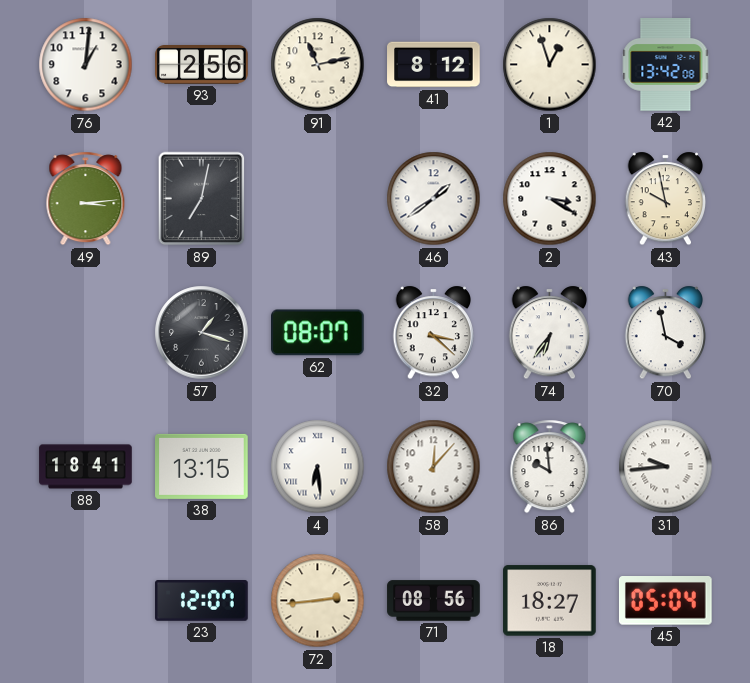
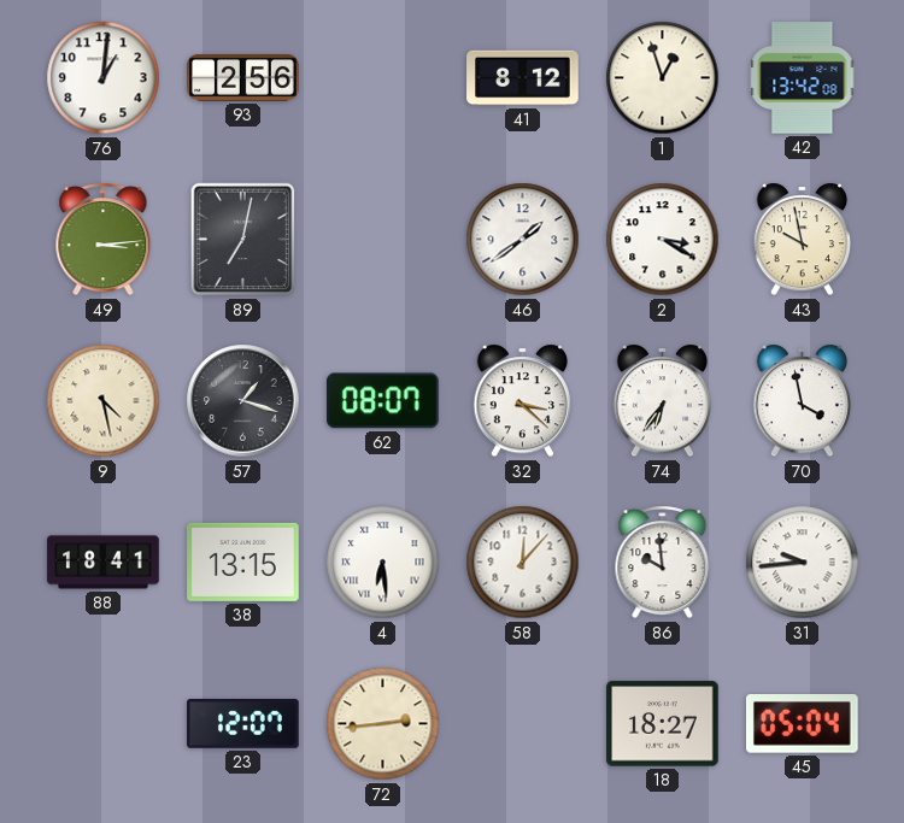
91: 11:13 -> none (318, 65)
9: none -> 4:28 (104, 401)
71: 08:56 -> none (434, 601)
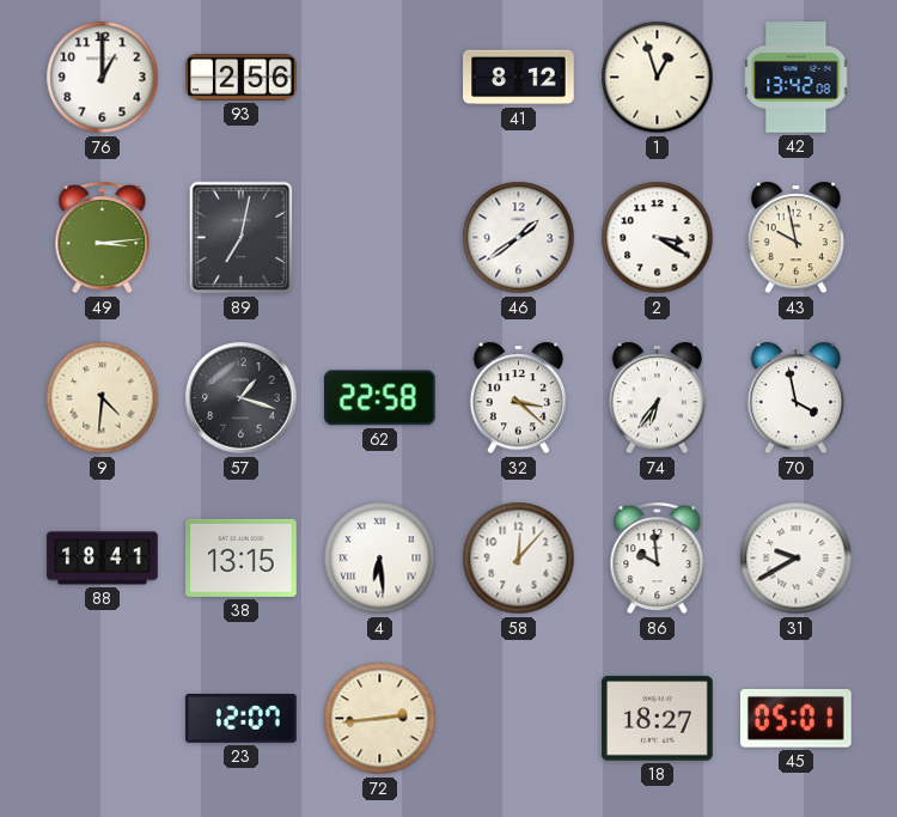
76: 1:01 -> 1:00 (103, 78)
9: 4:28 -> 4:31 (103, 398)
62: 08:07 -> 22:58 (380, 398)
31: 9:44 -> 9:40 (797, 559)
45: 05:04 -> 05:01 (795, 719)
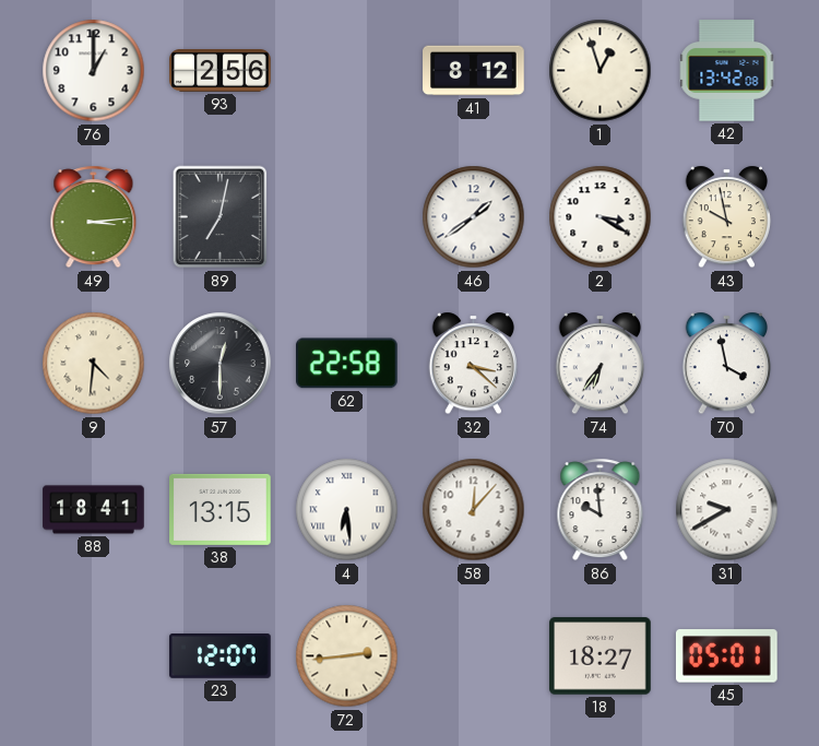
57: 1:18 -> 12:30 (221, 364)
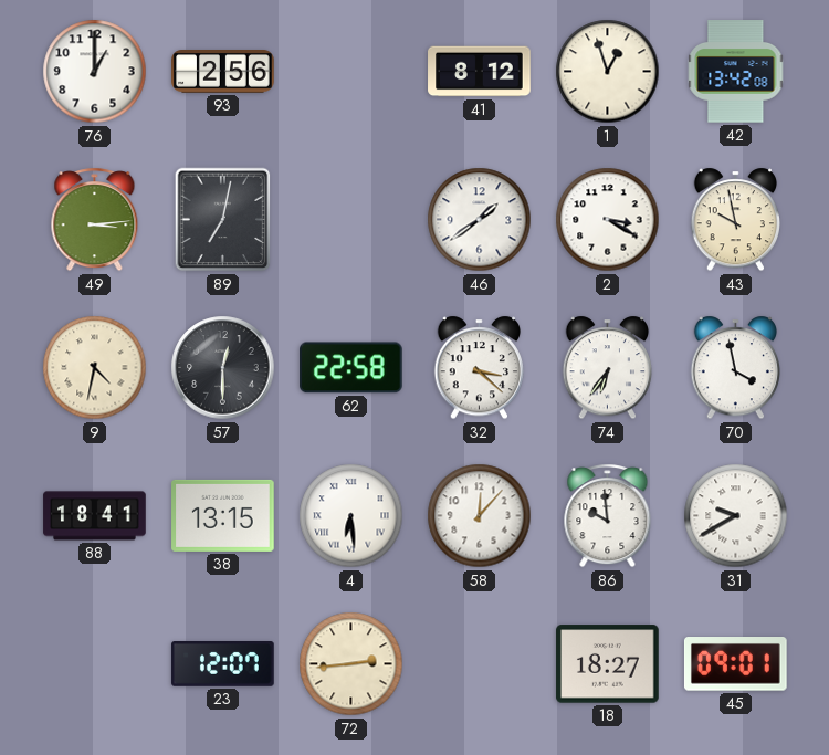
9: 4:31 -> 4:32 (95, 368)
45: 05:01 -> 09:01 (735, 664)
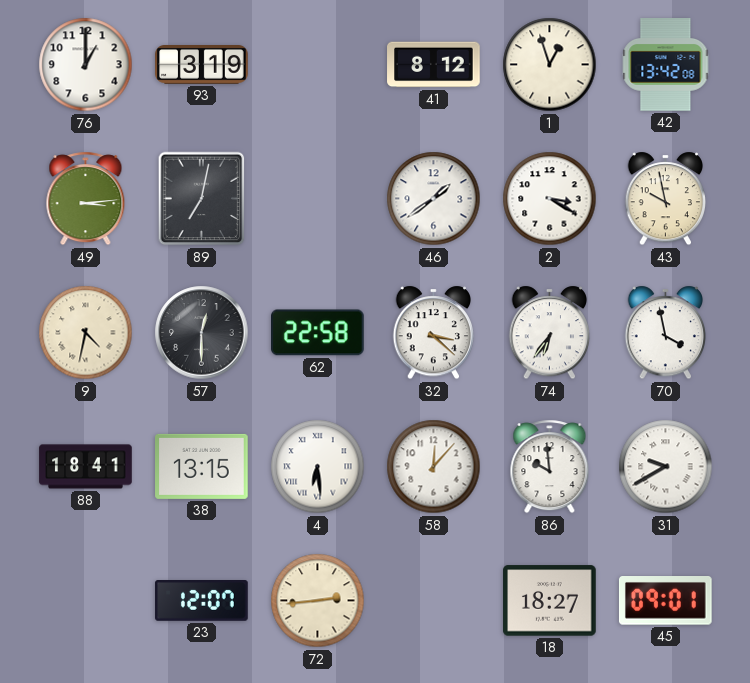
93: 2:56 -> 3:19 (202, 65)
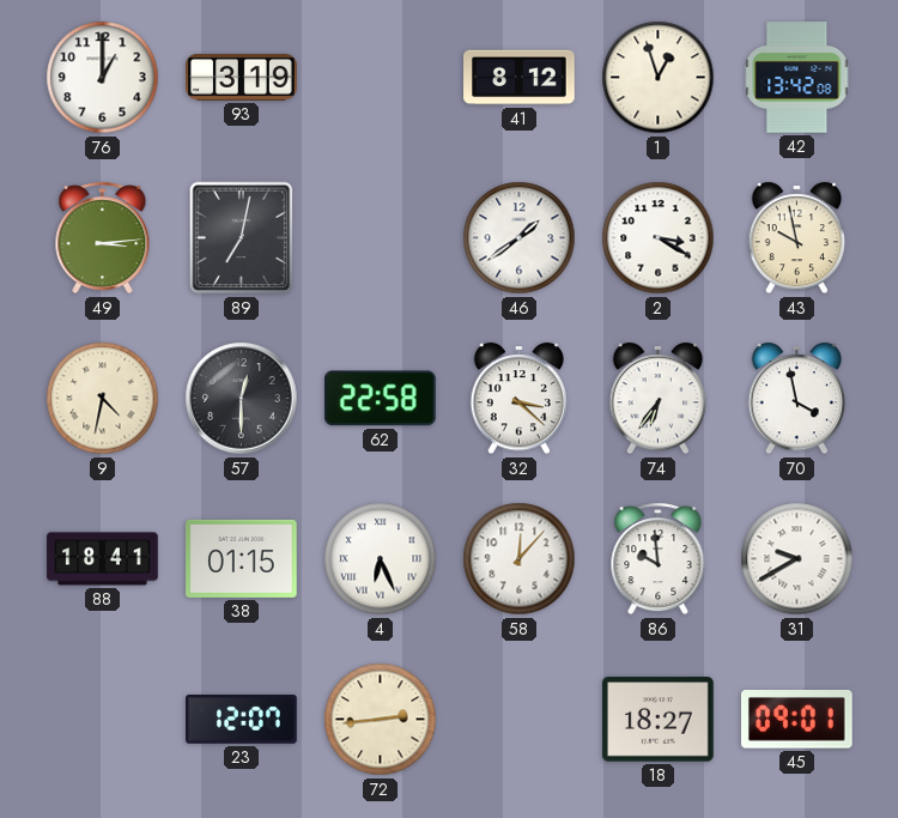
38: 13:15 -> 01:15 (242, 558)
4: 6:29 -> 6:26 (381, 559)
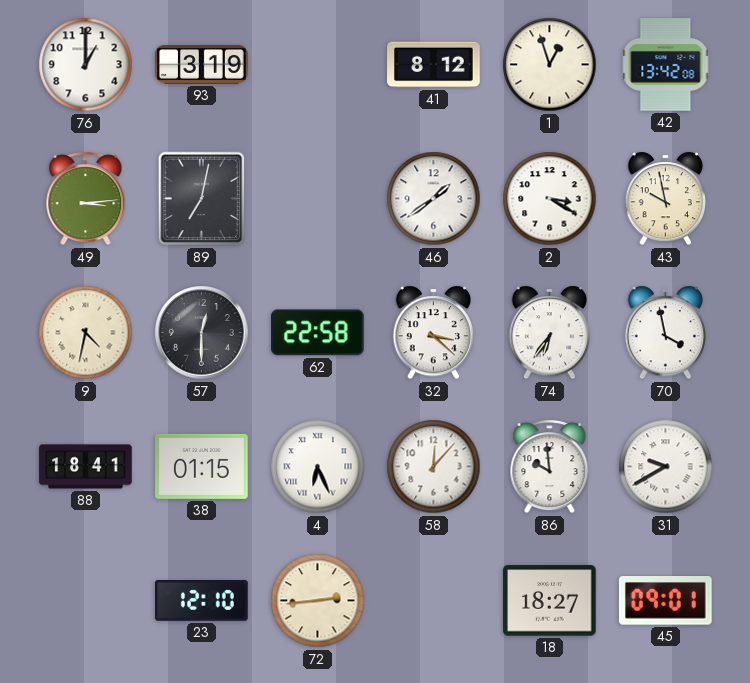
23: 12:07 -> 12:10 (202, 601)
